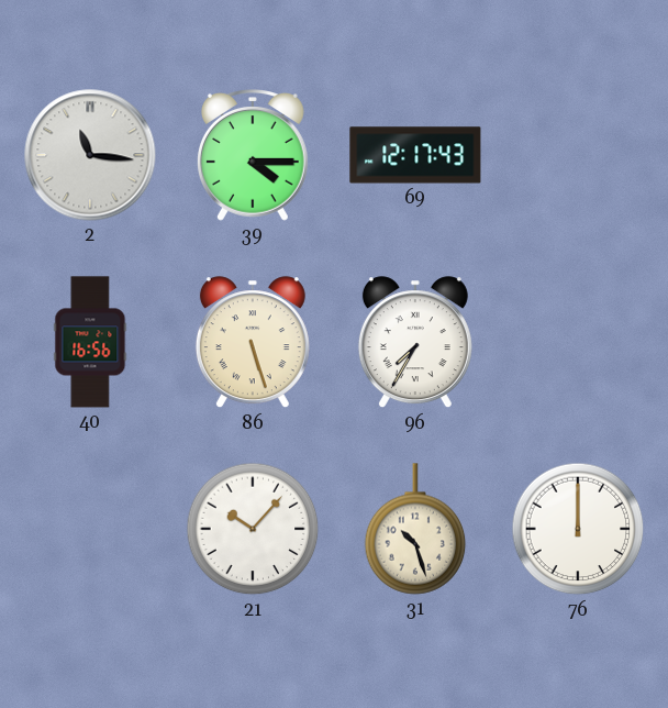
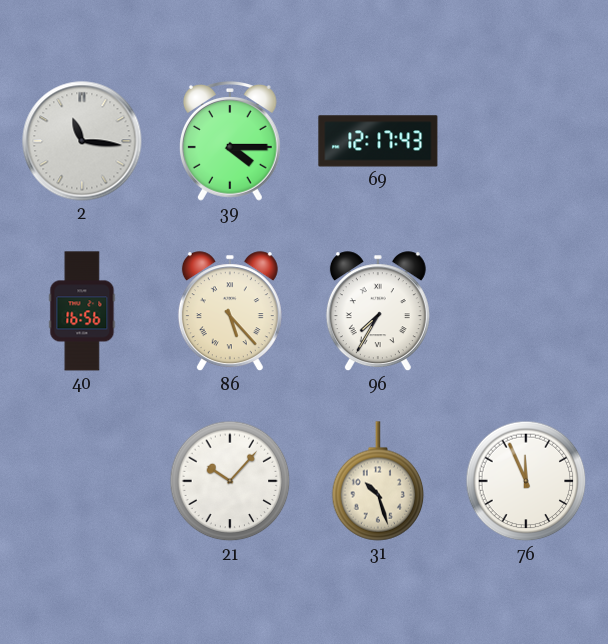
86: 5:27 -> 5:23 (230, 312)
76: 12:00 -> 11:56 (526, 481)
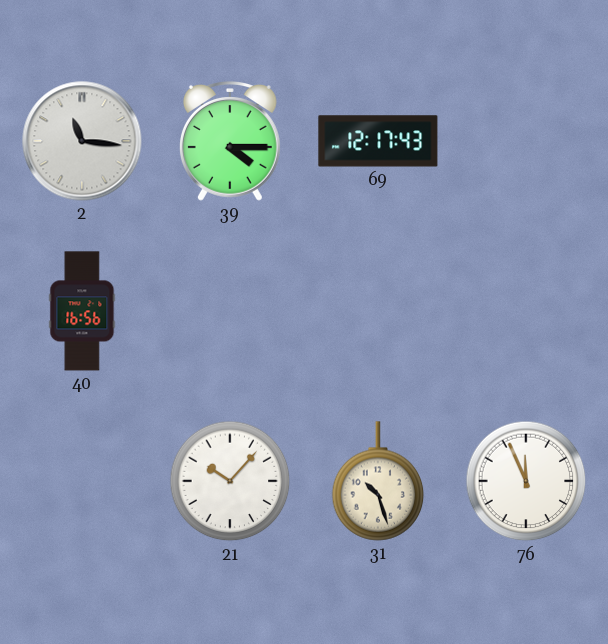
86: 5:23 -> none (230, 312)
96: 7:35 -> none (378, 312)
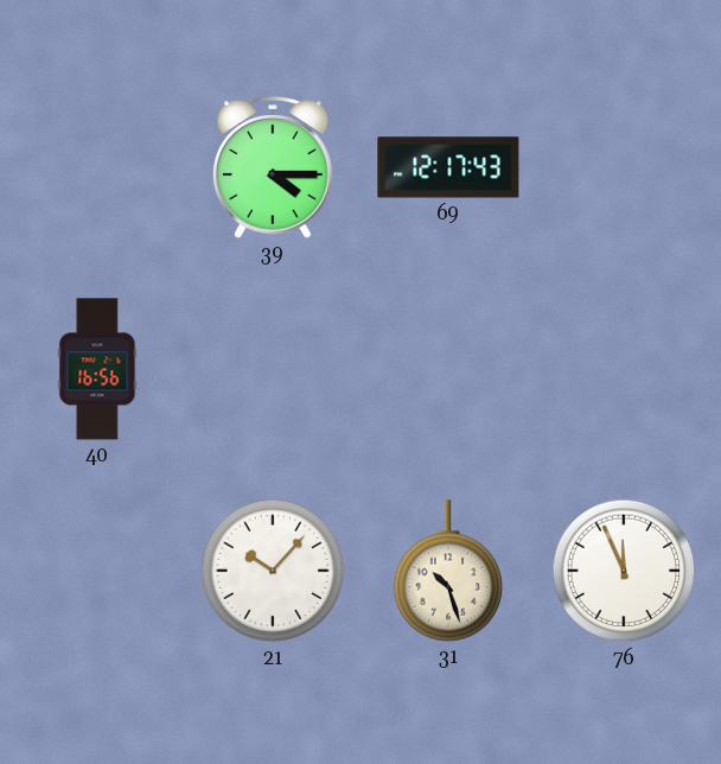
2: 11:16 -> none (82, 141)
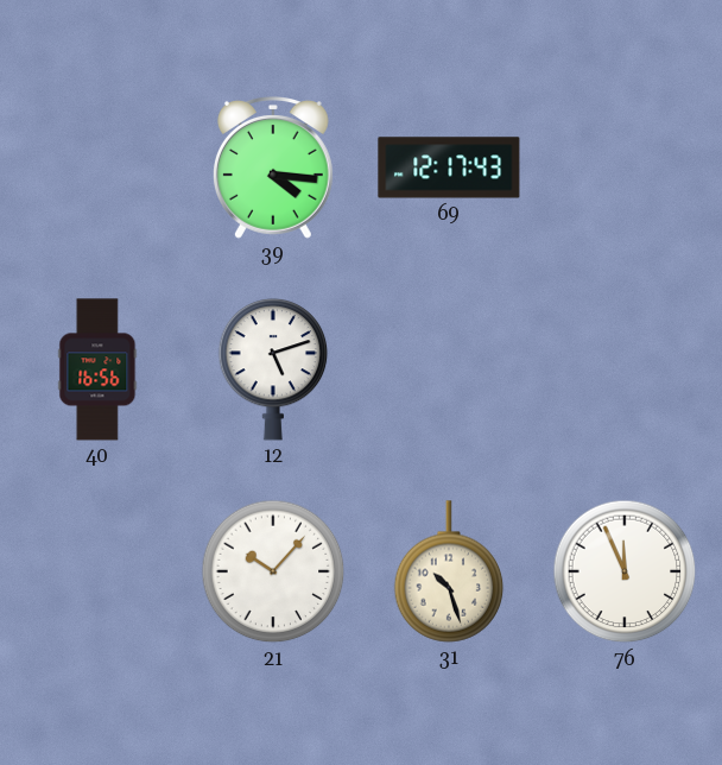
39: 4:15 -> 4:16 (273, 167)
12: none -> 5:12 (273, 369)
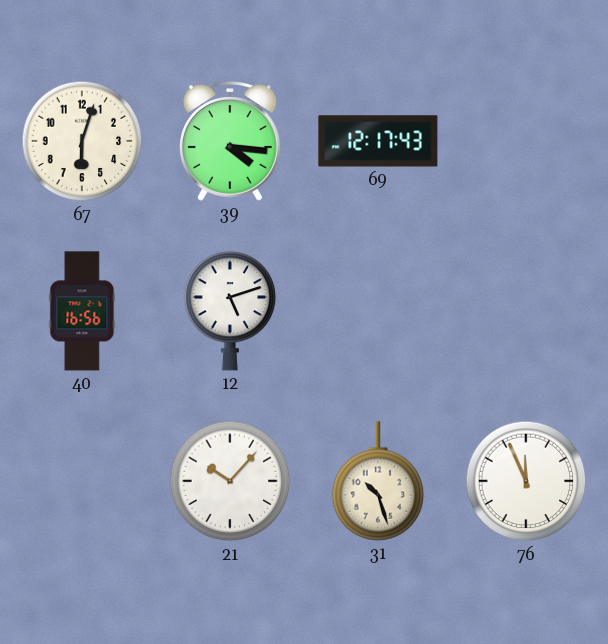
67: none -> 6:03 (82, 141)
